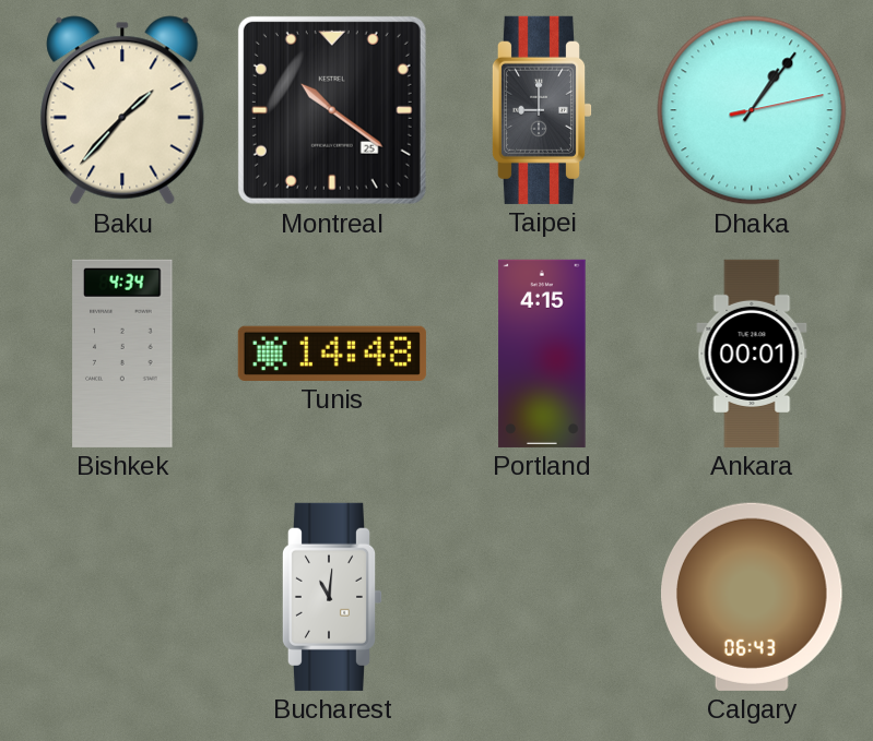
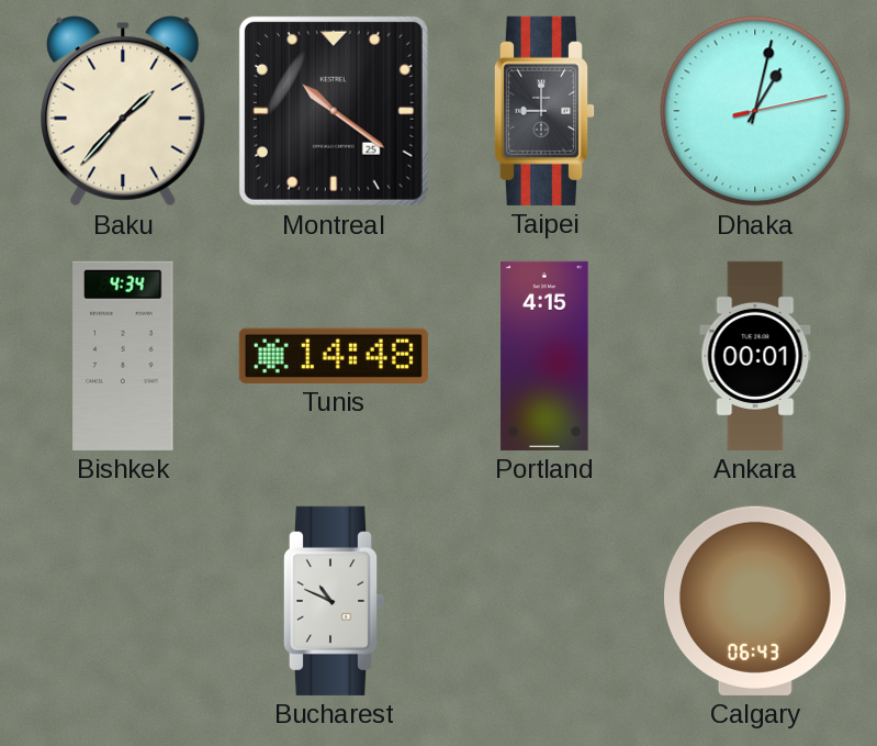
Dhaka: 1:06 -> 1:02 (755, 111)
Bucharest: 11:01 -> 10:49 (334, 601)
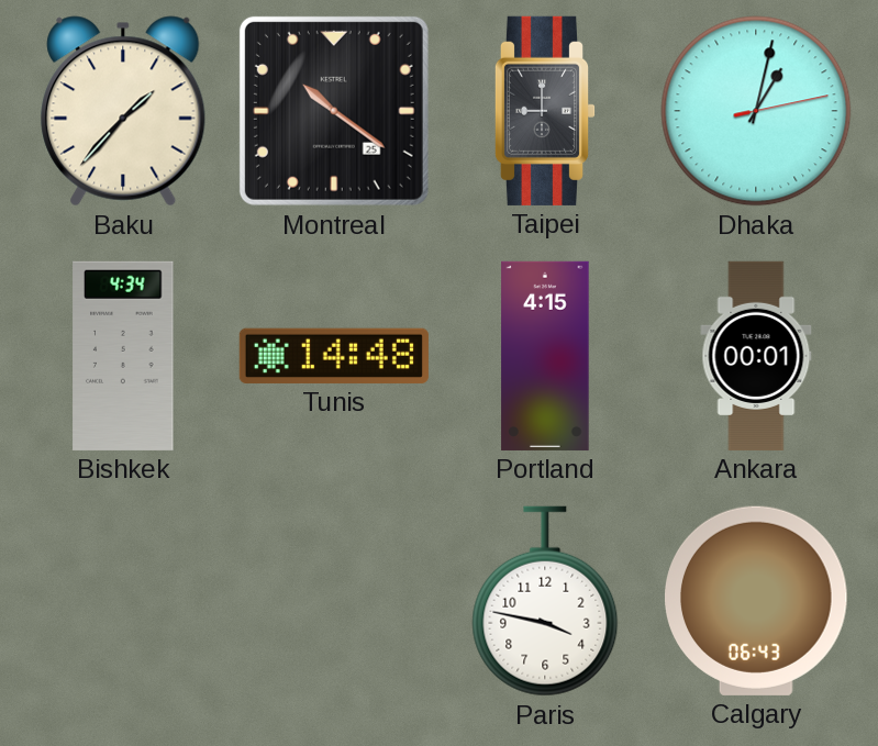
Bucharest: 10:49 -> none (334, 601)
Paris: none -> 3:47 (545, 601)
